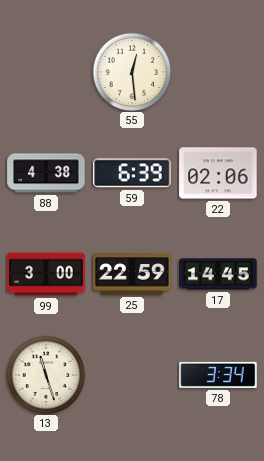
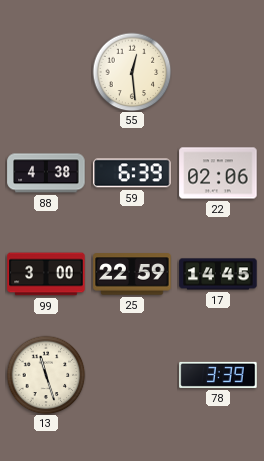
78: 3:34 -> 3:39 (218, 375)
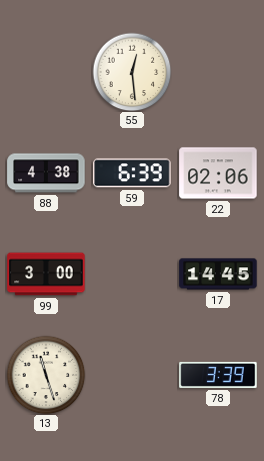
25: 22:59 -> none (132, 274)
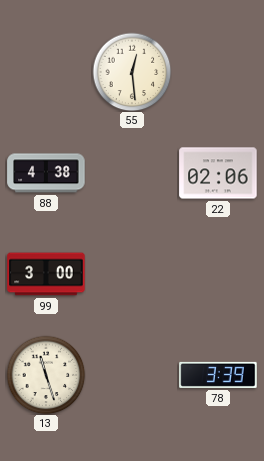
59: 6:39 -> none (132, 173)
17: 14:45 -> none (218, 274)
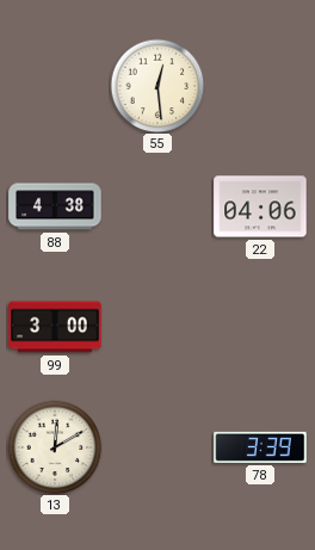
22: 02:06 -> 04:06 (260, 206)
13: 11:27 -> 12:10 (55, 447)
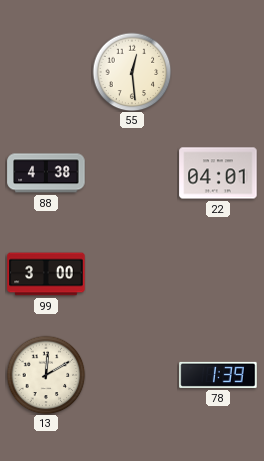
22: 04:06 -> 04:01 (218, 173)
78: 3:39 -> 1:39 (218, 375)
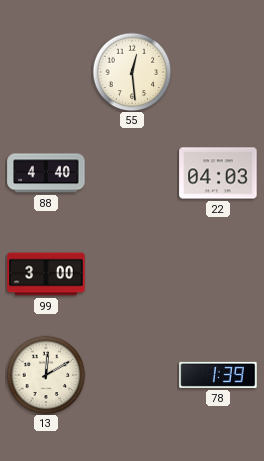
88: 4:38 -> 4:40 (46, 173)
22: 04:01 -> 04:03 (218, 173)
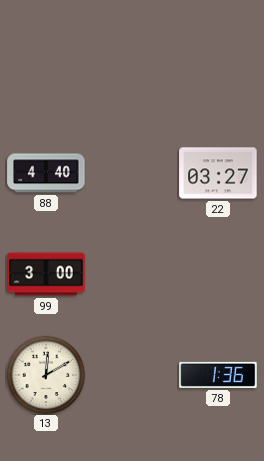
55: 12:29 -> none (132, 72)
22: 04:03 -> 03:27 (218, 173)
78: 1:39 -> 1:36 (218, 375)
